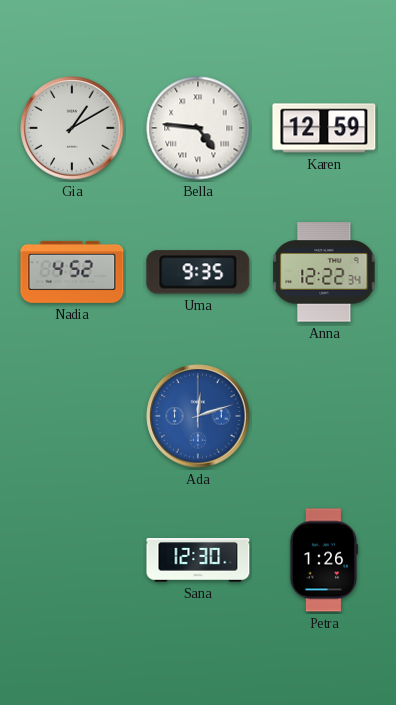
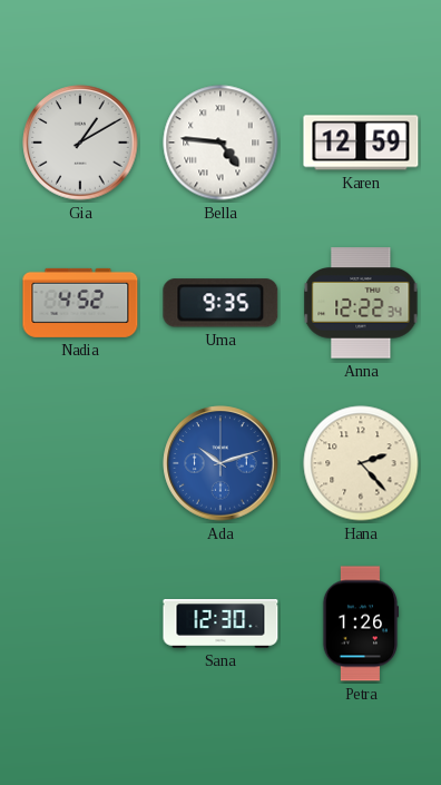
Ada: 12:12 -> 10:12 (220, 463)
Hana: none -> 2:23 (361, 463)
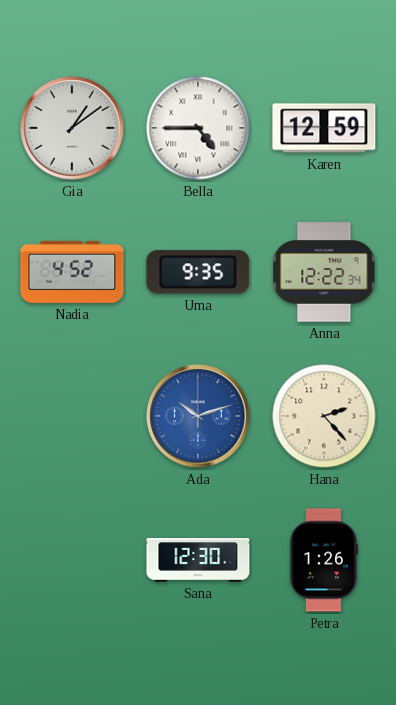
Gia: 1:10 -> 1:09 (72, 128)
Bella: 4:46 -> 4:45 (198, 128)
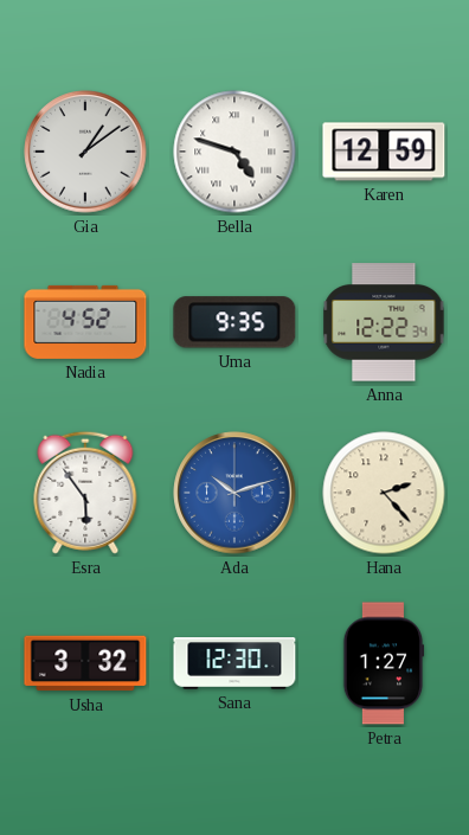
Bella: 4:45 -> 4:48 (234, 152)
Esra: none -> 5:54 (85, 493)
Usha: none -> 3:32 (85, 663)
Petra: 1:26 -> 1:27 (384, 663)
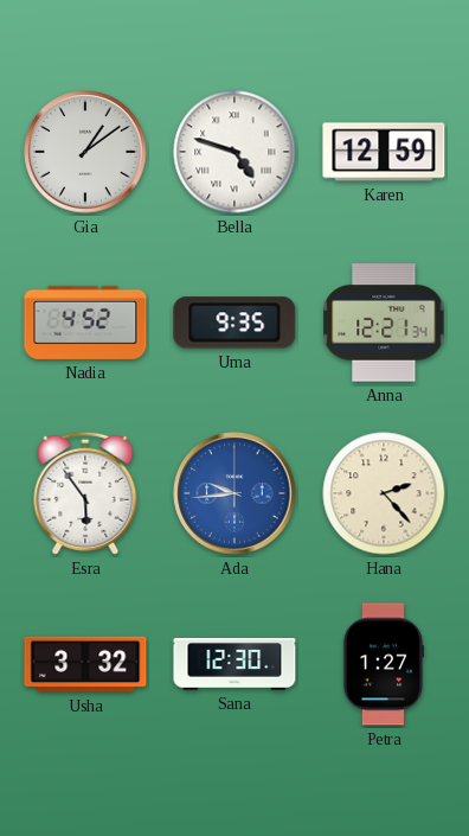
Anna: 12:22 -> 12:21 (384, 323)
Ada: 10:12 -> 9:44 (234, 493)
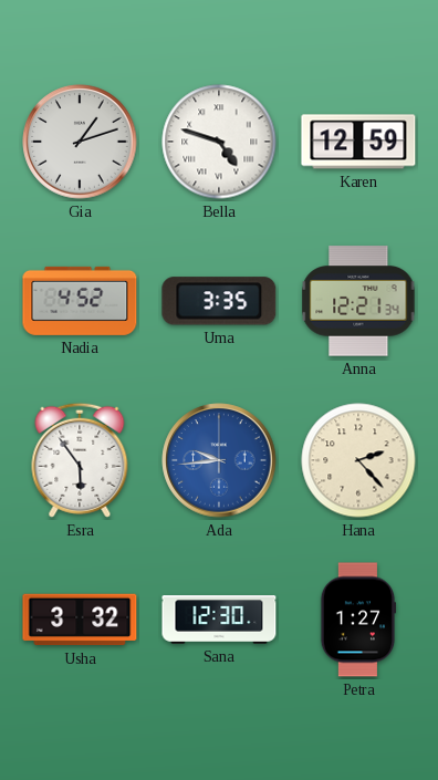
Gia: 1:09 -> 1:12 (80, 142)
Uma: 9:35 -> 3:35 (219, 301)
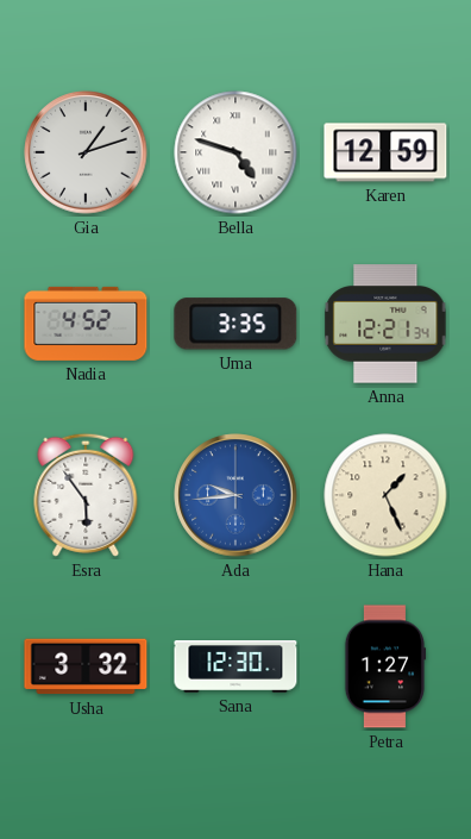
Hana: 2:23 -> 1:26 (385, 495)
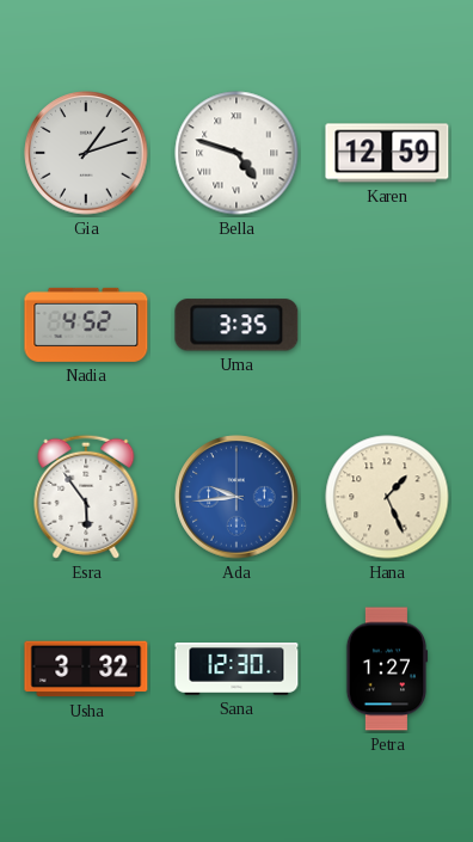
Anna: 12:21 -> none (385, 324)
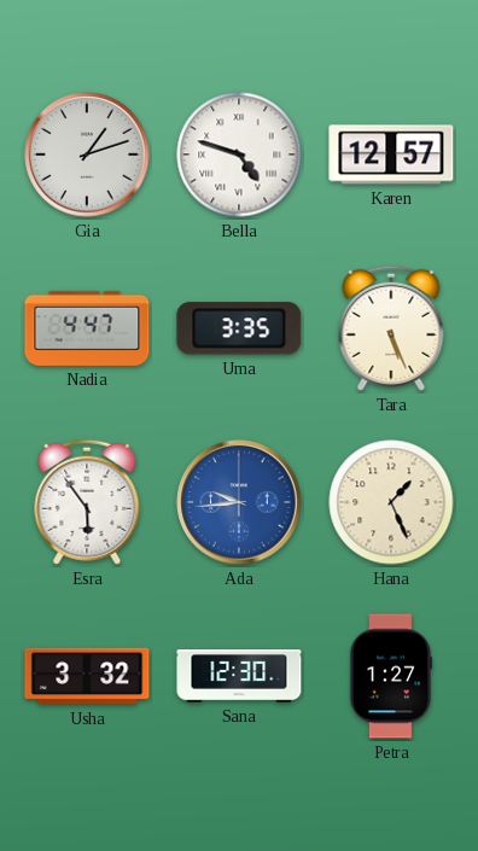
Karen: 12:59 -> 12:57 (391, 155)
Nadia: 4:52 -> 4:47 (87, 328)
Tara: none -> 5:26 (391, 328)
